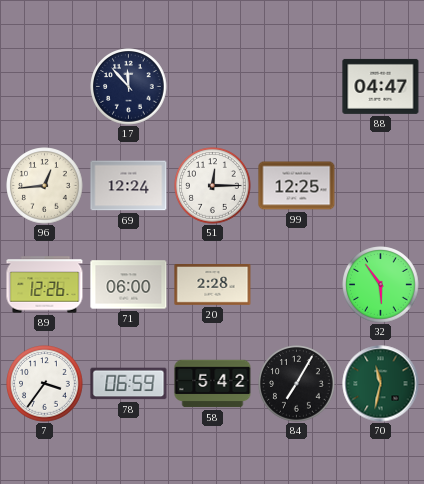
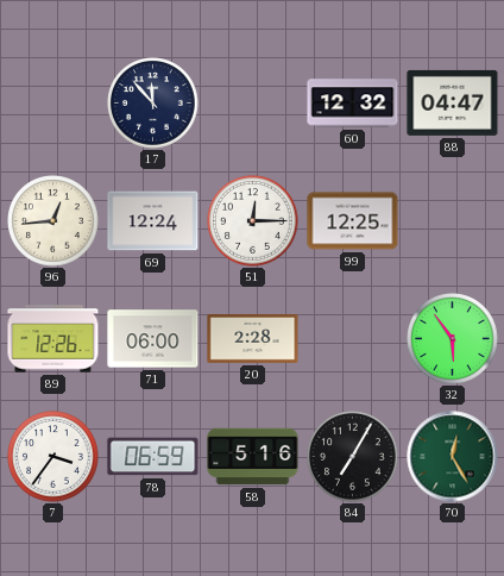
60: none -> 12:32 (353, 104)
58: 5:42 -> 5:16 (253, 457)
70: 11:32 -> 12:25 (453, 457)
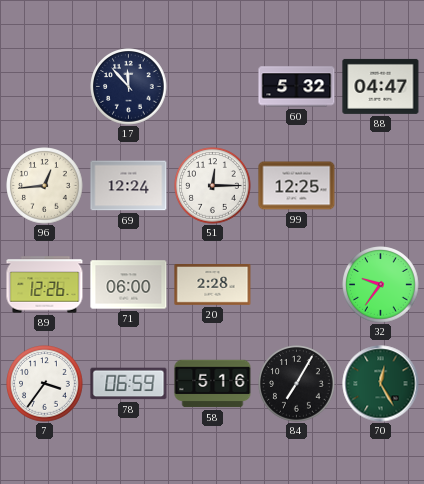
60: 12:32 -> 5:32 (297, 87)
32: 5:54 -> 9:36 (381, 285)
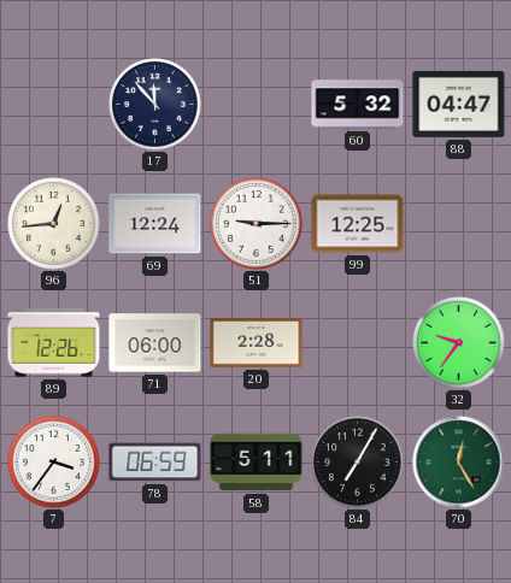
51: 12:15 -> 9:15 (257, 224)
58: 5:16 -> 5:11 (257, 463)
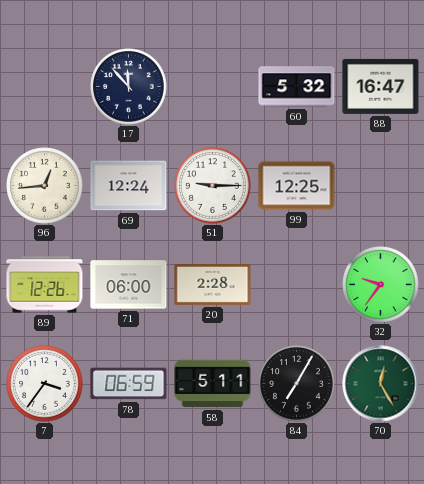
88: 04:47 -> 16:47 (381, 86)
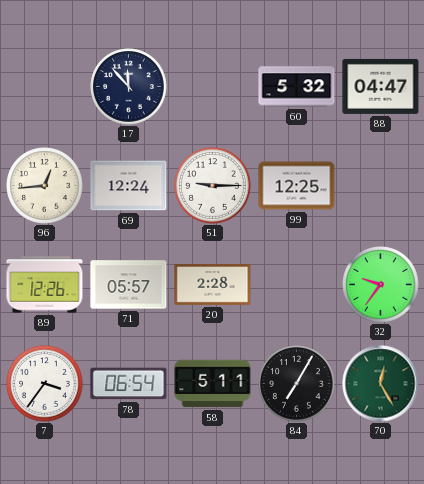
88: 16:47 -> 04:47 (381, 86)
71: 06:00 -> 05:57 (129, 285)
78: 06:59 -> 06:54 (129, 384)
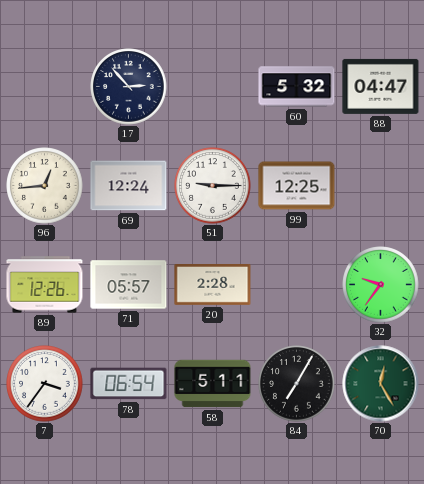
17: 11:53 -> 2:53 (129, 87)
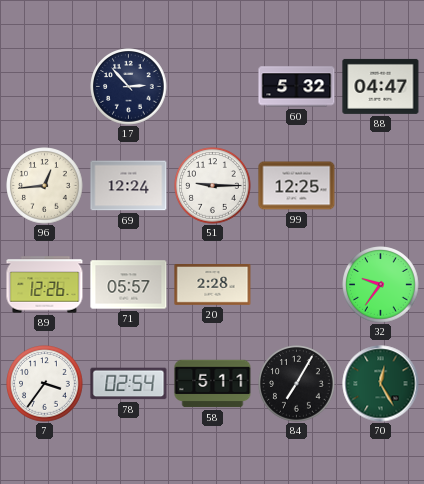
78: 06:54 -> 02:54 (129, 384)
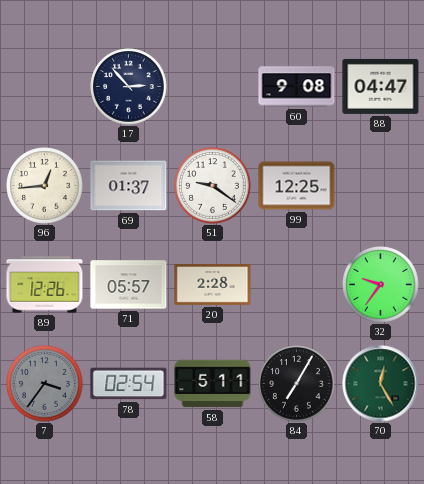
60: 5:32 -> 9:08 (297, 87)
69: 12:24 -> 01:37 (129, 186)
51: 9:15 -> 9:21 (213, 186)
7 dial: white -> grey (45, 384)
